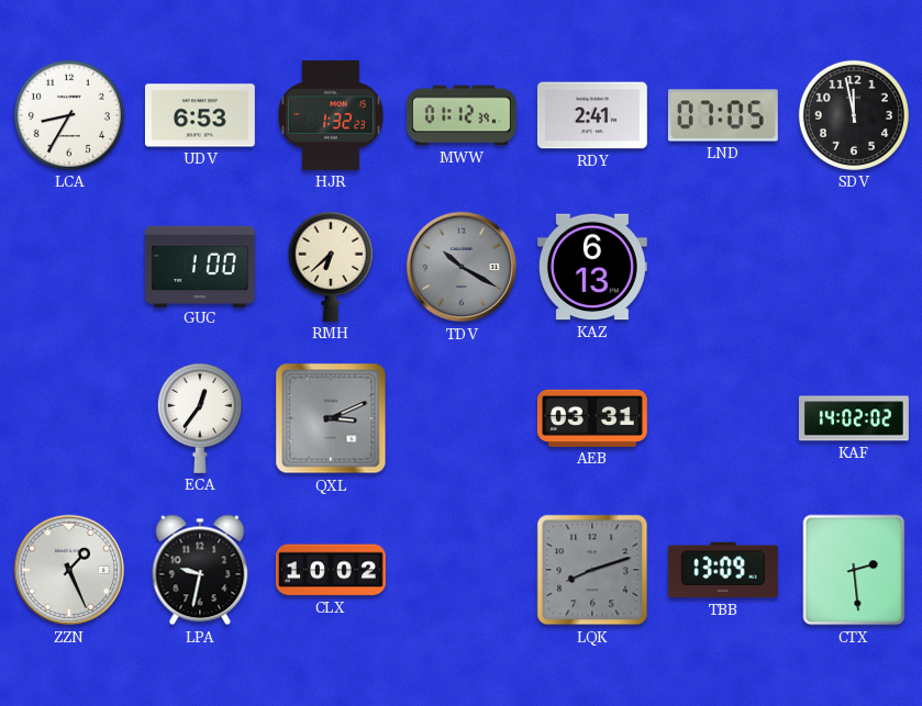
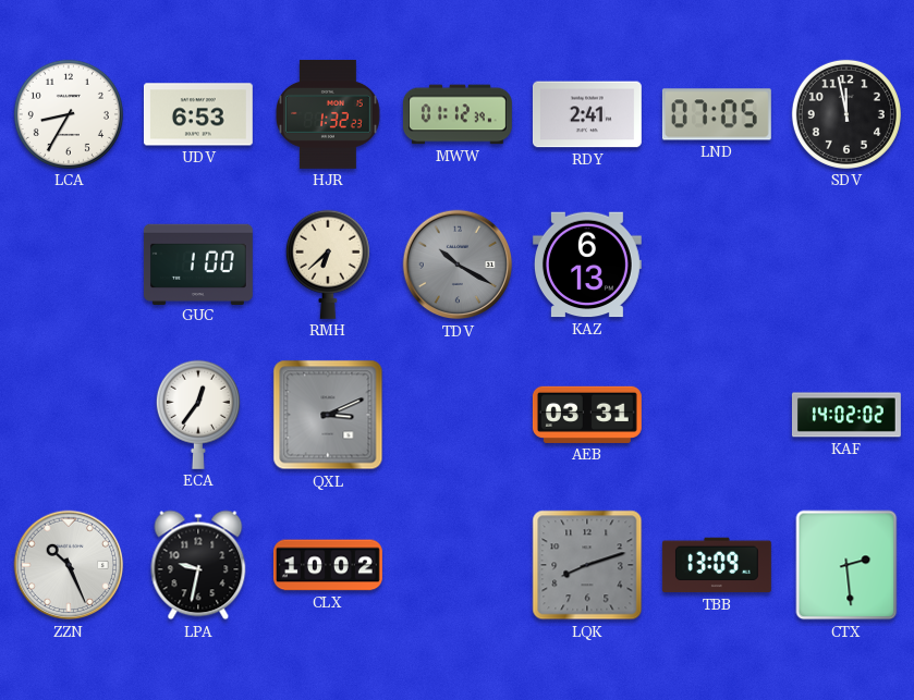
ZZN: 1:26 -> 10:26 (69, 565)
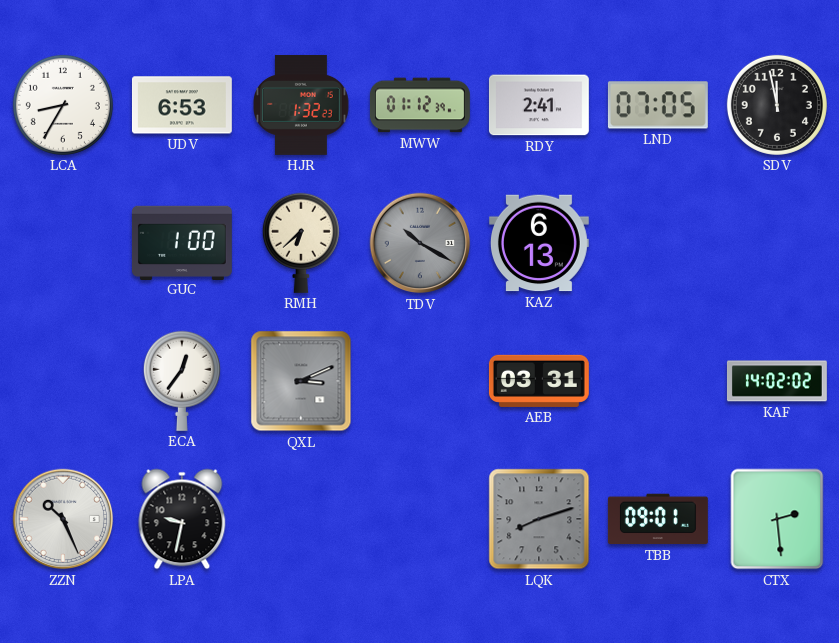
CLX: 10:02 -> none (328, 565)
TBB: 13:09 -> 09:01 (658, 519)
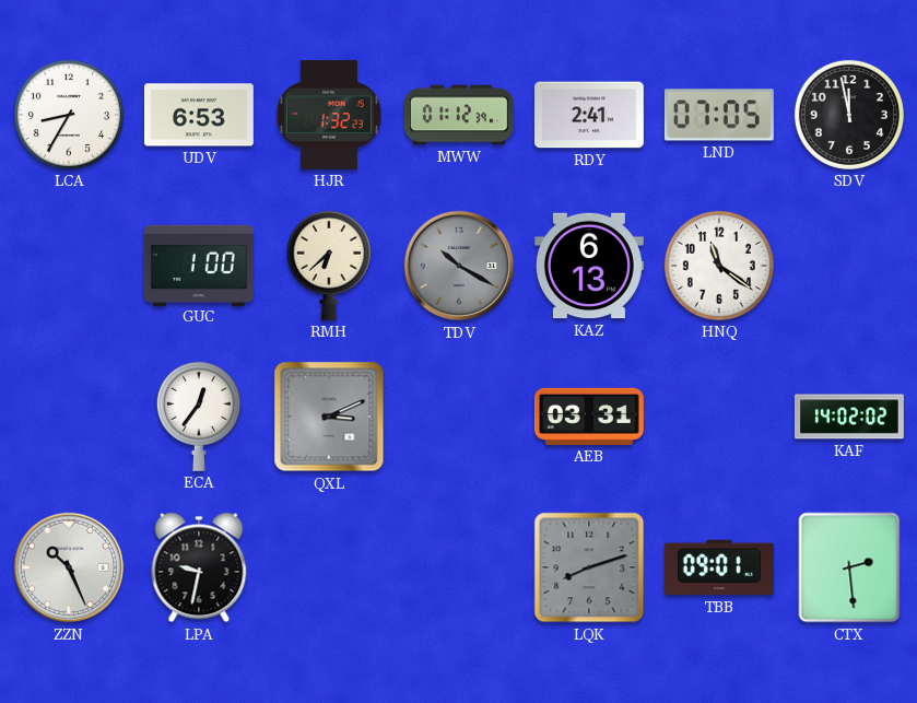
HNQ: none -> 11:21 (719, 266)
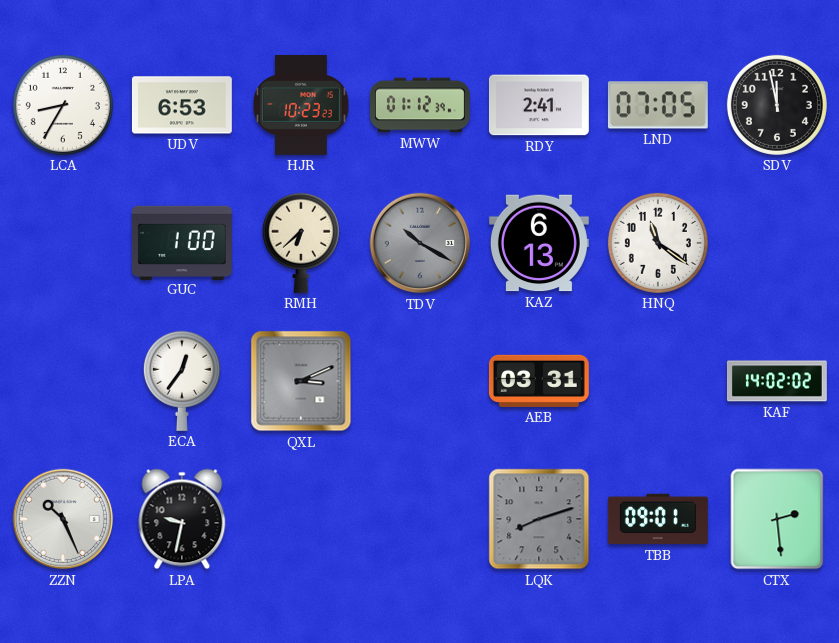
HJR: 1:32 -> 10:23 (301, 105)
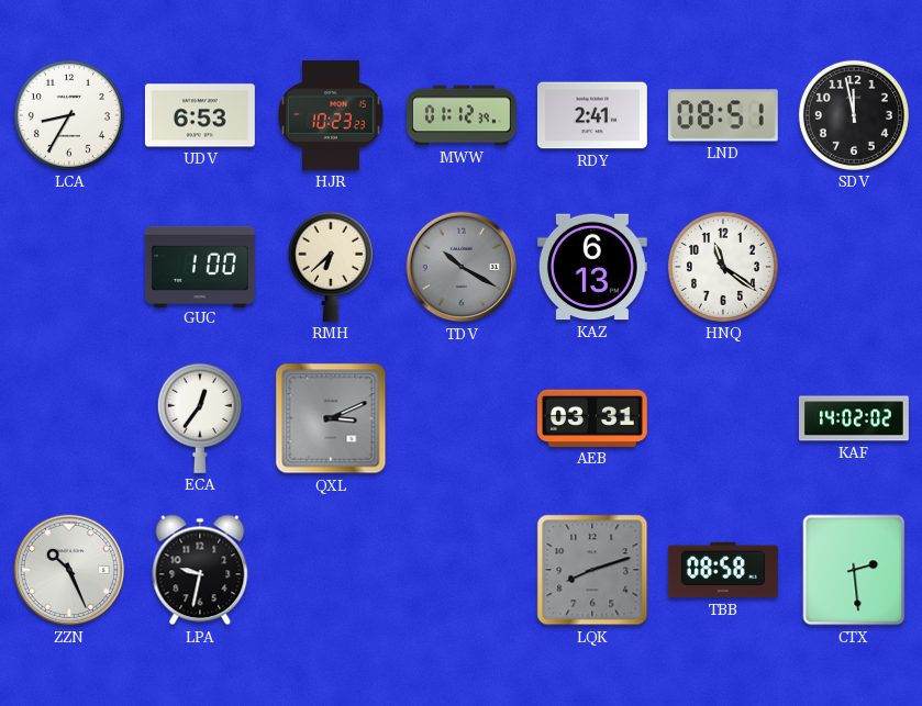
LND: 07:05 -> 08:51 (723, 115)
TBB: 09:01 -> 08:58 (723, 570)
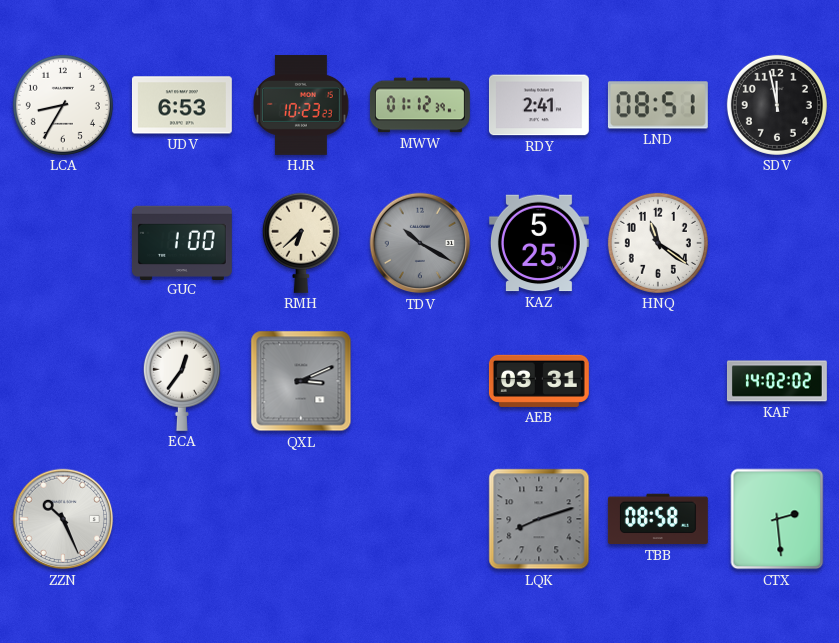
KAZ: 6:13 -> 5:25 (539, 243)
LPA: 9:32 -> none (200, 570)
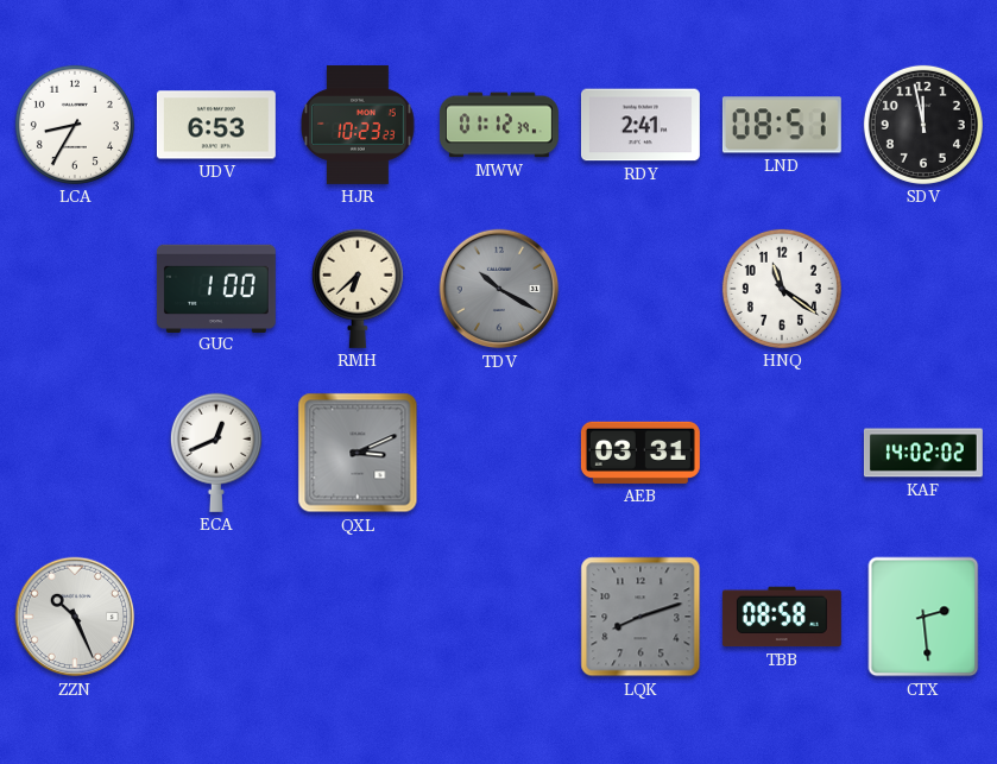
KAZ: 5:25 -> none (539, 243)
ECA: 12:36 -> 12:41 (216, 453)
